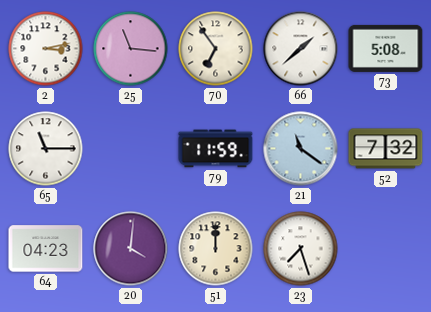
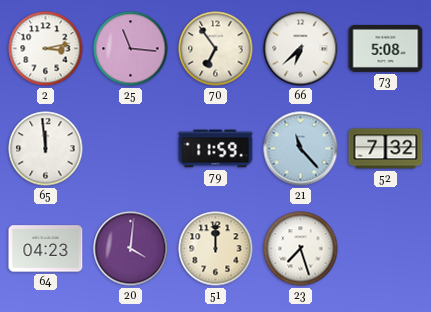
66: 1:38 -> 6:38 (301, 49)
65: 11:15 -> 11:59 (46, 149)
21: 11:21 -> 11:23 (301, 149)
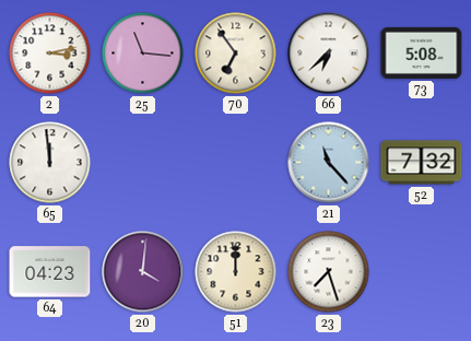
79: 11:59 -> none (216, 149)
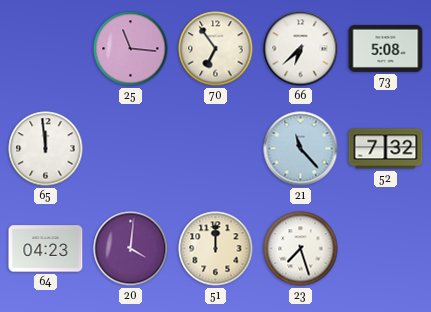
2: 3:13 -> none (50, 54)
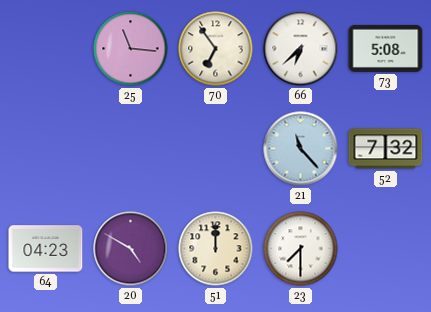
65: 11:59 -> none (46, 149)
20: 4:01 -> 4:50 (131, 249)
23: 7:27 -> 7:30 (301, 249)
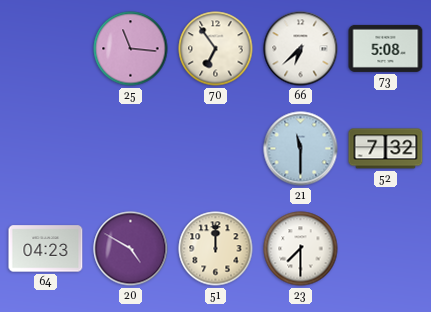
21: 11:23 -> 11:30 (301, 149)
